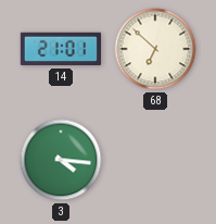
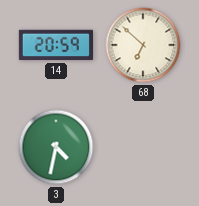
14: 21:01 -> 20:59 (55, 45)
3: 4:16 -> 4:32 (56, 147)
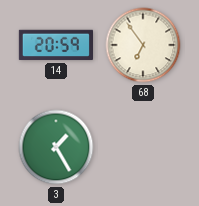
68: 6:52 -> 6:54 (143, 45)
3: 4:32 -> 1:25 (56, 147)
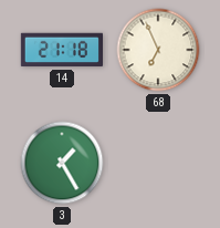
14: 20:59 -> 21:18 (61, 50)
68: 6:54 -> 6:56 (158, 50)
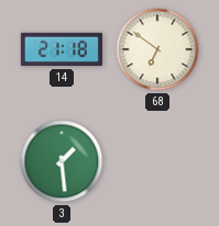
68: 6:56 -> 6:51 (157, 49)
3: 1:25 -> 1:29 (62, 161)
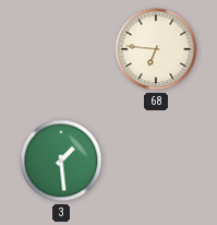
14: 21:18 -> none (61, 49)
68: 6:51 -> 6:46 (156, 49)
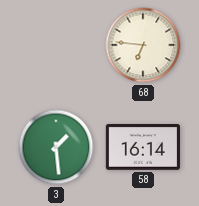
58: none -> 16:14 (143, 148)
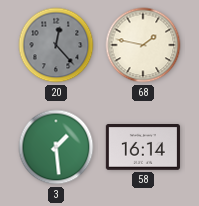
20: none -> 12:23 (56, 45)
68: 6:46 -> 1:47 (143, 45)
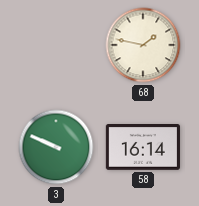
20: 12:23 -> none (56, 45)
3: 1:29 -> 9:49 (56, 147)
